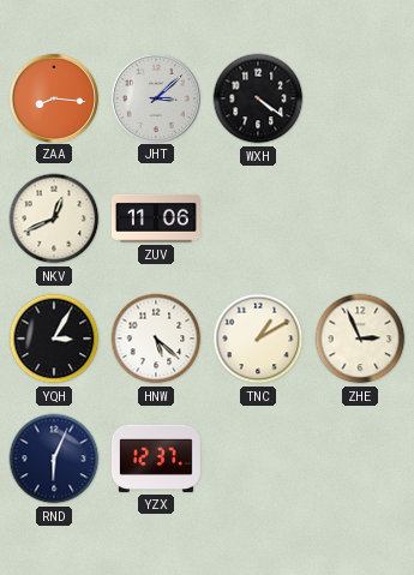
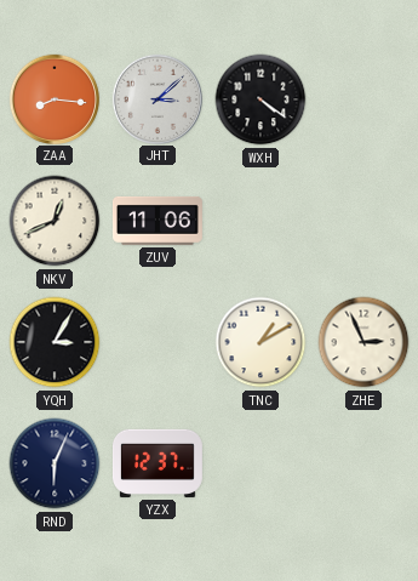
HNW: 5:22 -> none (156, 339)
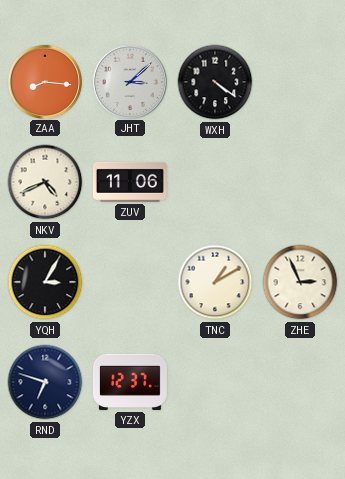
NKV: 12:41 -> 4:41 (45, 182)
RND: 6:04 -> 6:48 (45, 382)
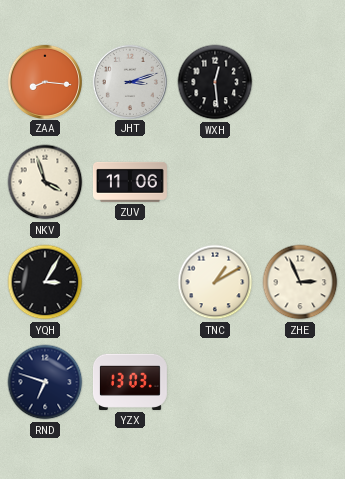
JHT: 3:08 -> 3:12 (129, 81)
WXH: 4:21 -> 12:29 (215, 82)
NKV: 4:41 -> 3:57 (45, 182)
YZX: 12:37 -> 13:03 (130, 382)
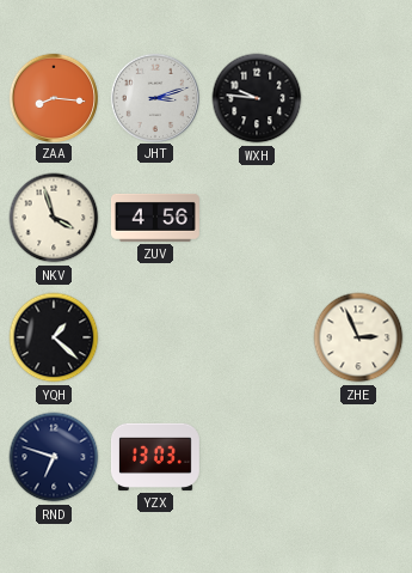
WXH: 12:29 -> 9:46 (257, 98)
ZUV: 11:06 -> 4:56 (155, 218)
YQH: 3:05 -> 1:22 (54, 337)
TNC: 1:10 -> none (215, 282)
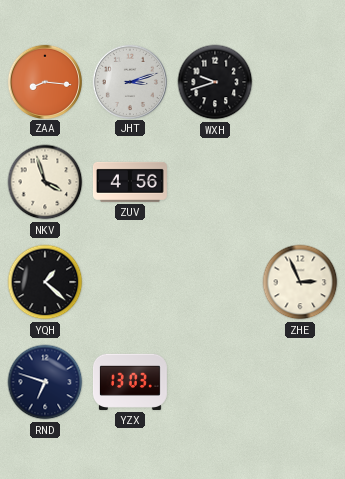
WXH: 9:46 -> 9:42 (215, 82)
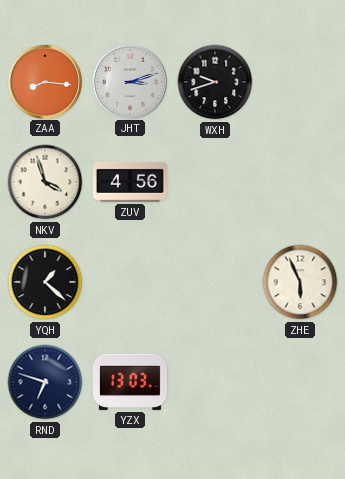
ZHE: 2:56 -> 5:56 (300, 282)
